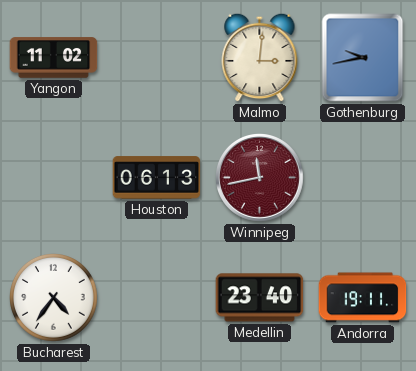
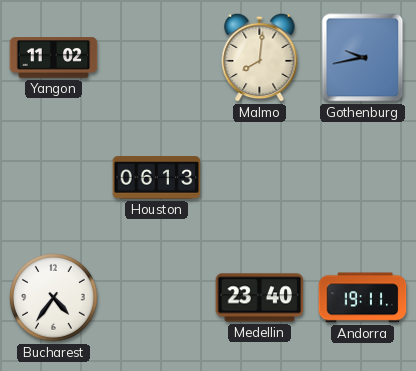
Malmo: 3:01 -> 8:01 (260, 57)
Winnipeg: 11:43 -> none (260, 178)
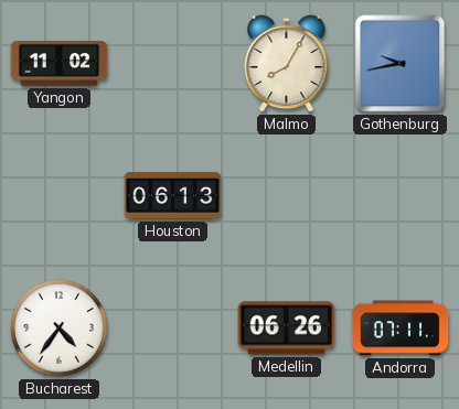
Malmo: 8:01 -> 8:05 (287, 63)
Medellin: 23:40 -> 06:26 (287, 329)
Andorra: 19:11 -> 07:11 (401, 329)
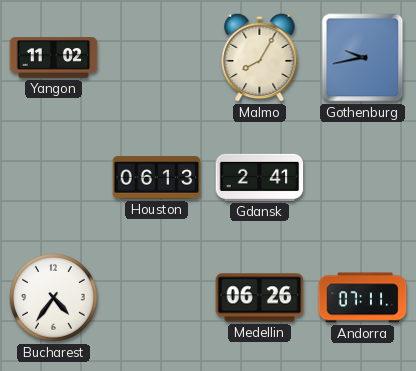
Gdansk: none -> 2:41 (260, 177)
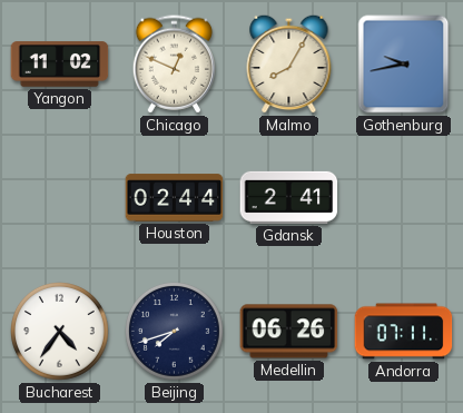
Chicago: none -> 12:49 (174, 65)
Houston: 06:13 -> 02:44 (175, 198)
Beijing: none -> 7:42 (175, 332)
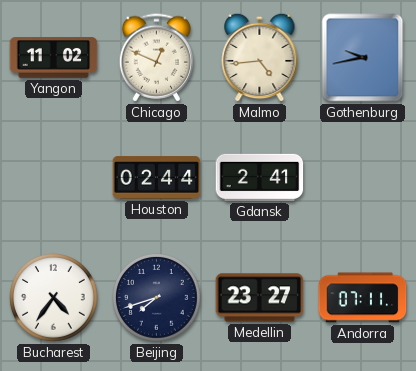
Malmo: 8:05 -> 4:44 (260, 57)
Medellin: 06:26 -> 23:27 (260, 298)
